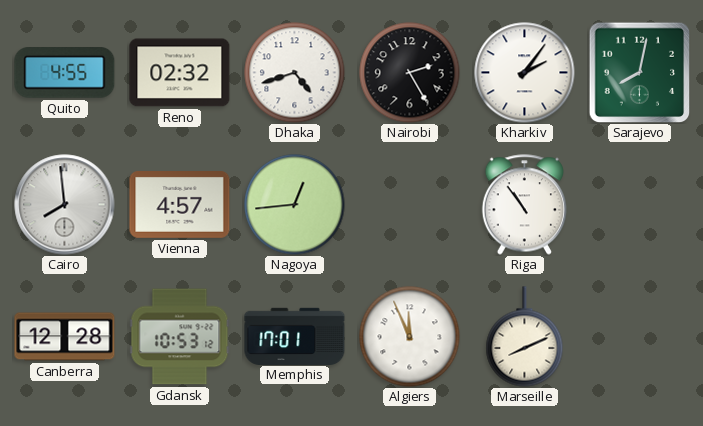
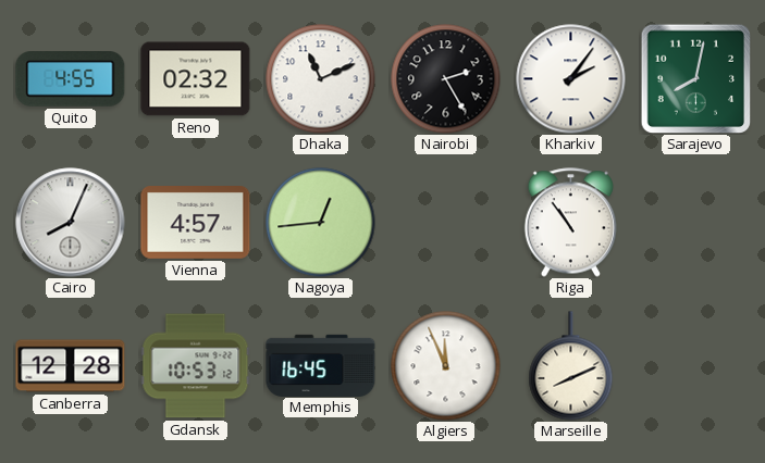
Dhaka: 4:42 -> 11:11 (321, 79)
Cairo: 7:59 -> 8:04 (71, 223)
Memphis: 17:01 -> 16:45 (321, 365)
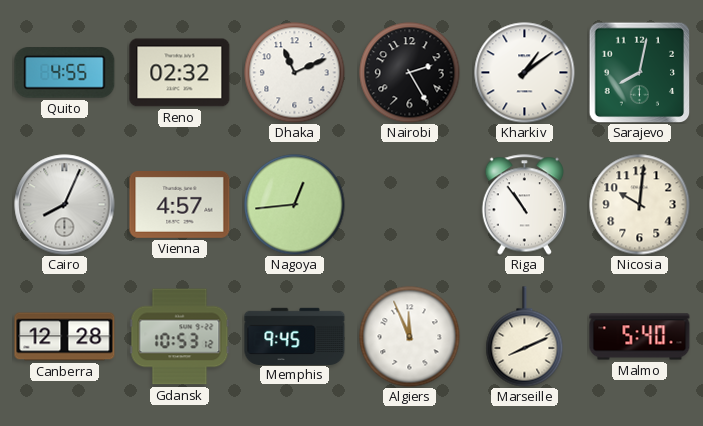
Kharkiv: 2:06 -> 1:09 (525, 73)
Nicosia: none -> 10:01 (640, 205)
Memphis: 16:45 -> 9:45 (295, 336)
Malmo: none -> 5:40 (640, 337)
